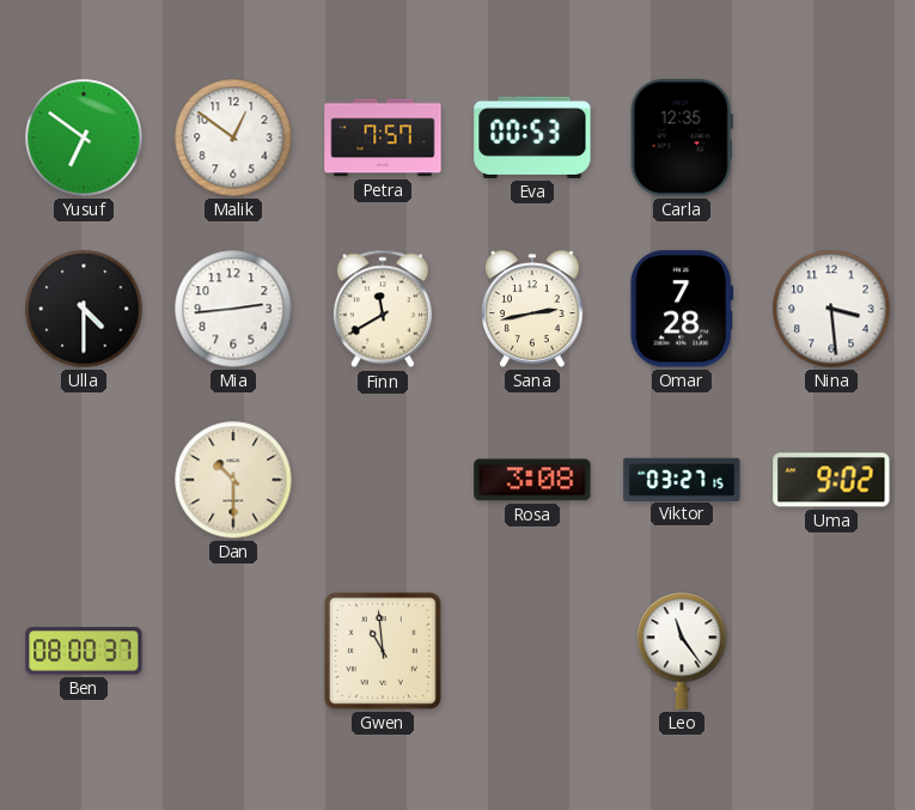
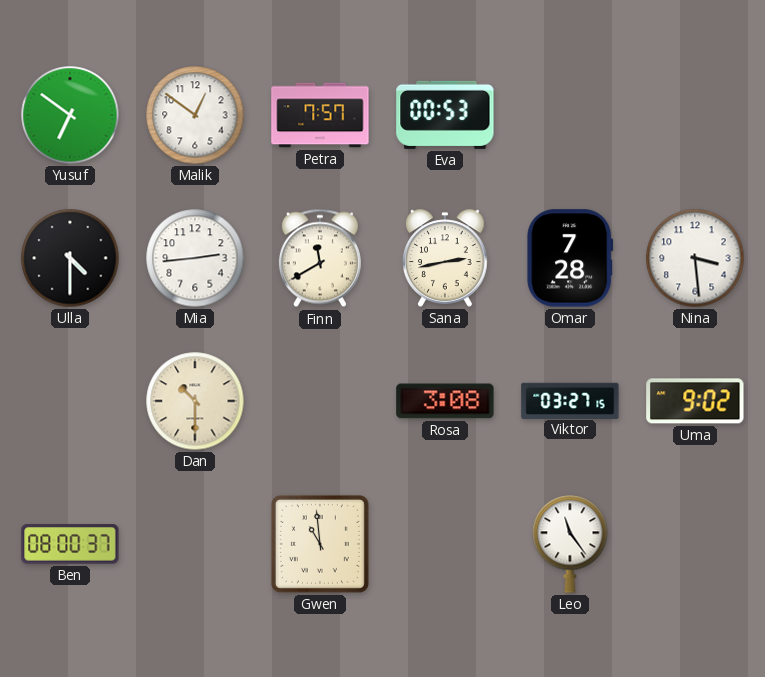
Carla: 12:35 -> none (682, 138)
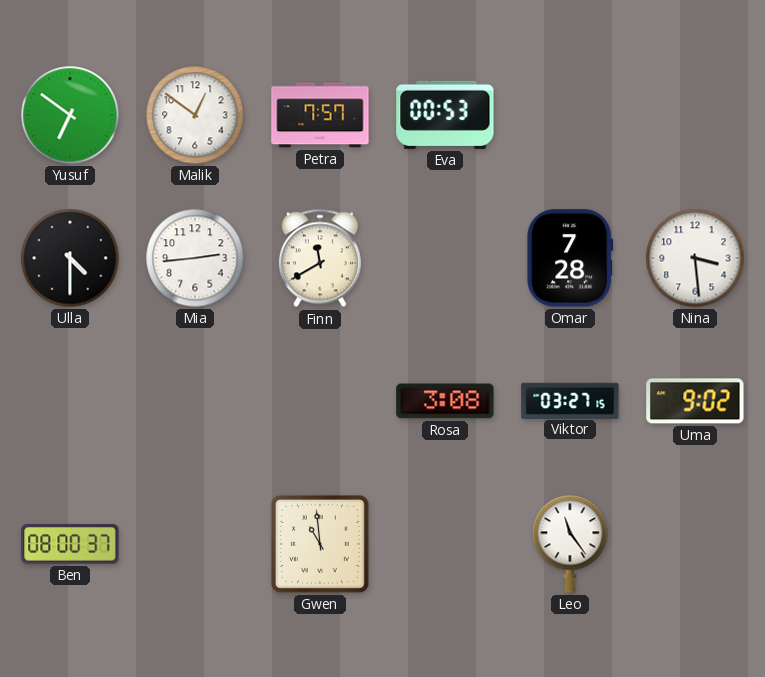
Sana: 2:43 -> none (445, 258)
Dan: 10:30 -> none (195, 401)
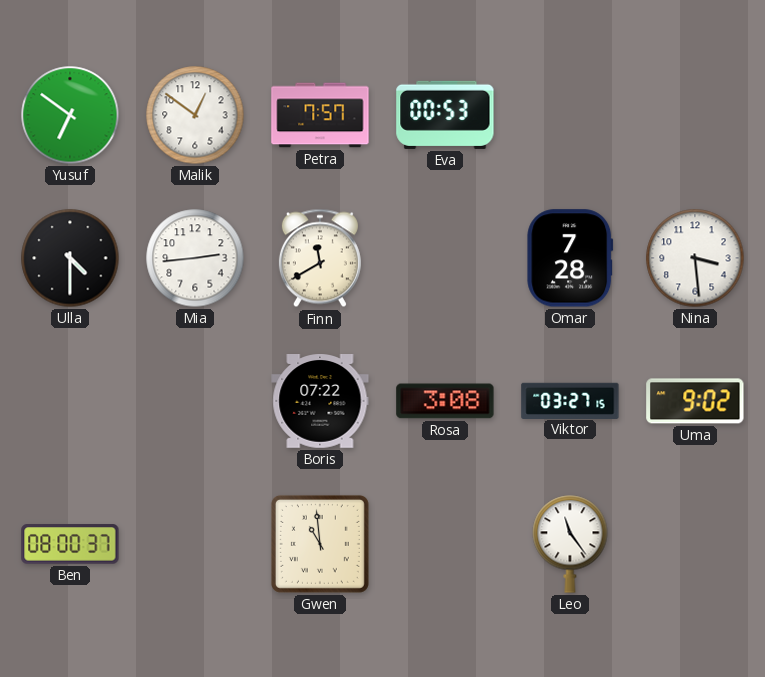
Boris: none -> 07:22 (320, 402)
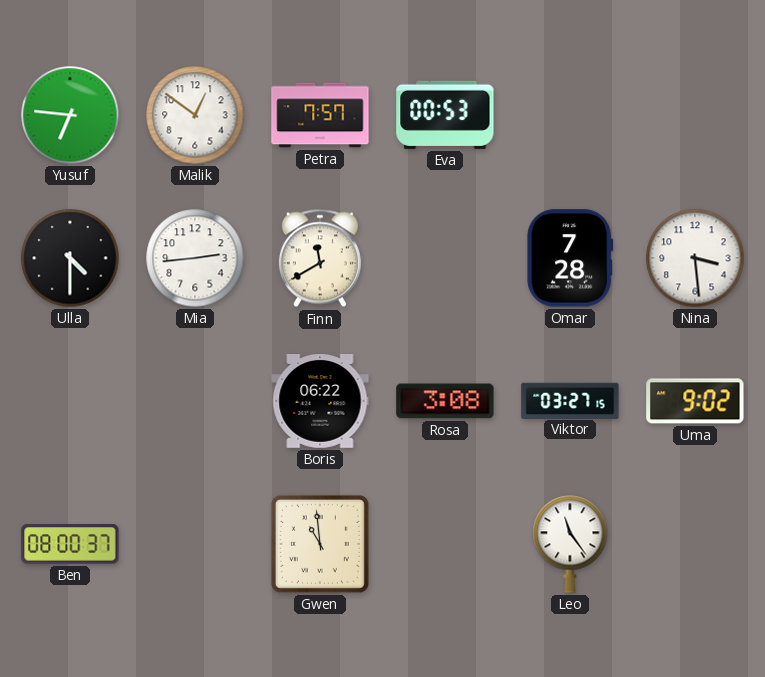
Yusuf: 6:51 -> 6:46 (70, 115)
Boris: 07:22 -> 06:22 (320, 402)
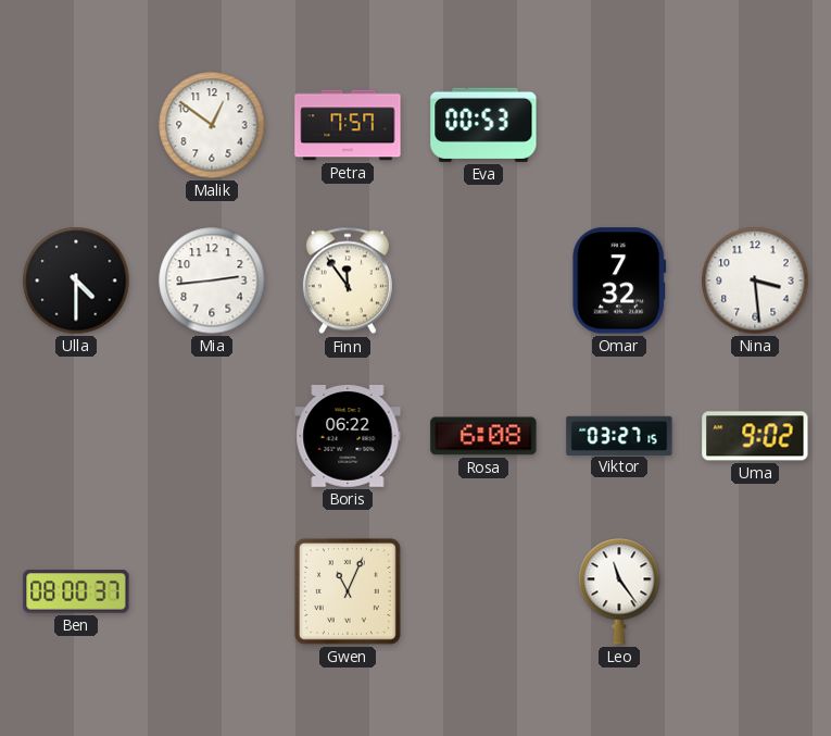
Yusuf: 6:46 -> none (70, 115)
Finn: 11:40 -> 11:54 (348, 280)
Omar: 7:28 -> 7:32 (619, 280)
Rosa: 3:08 -> 6:08 (483, 436)
Gwen: 10:59 -> 11:04 (348, 591)
